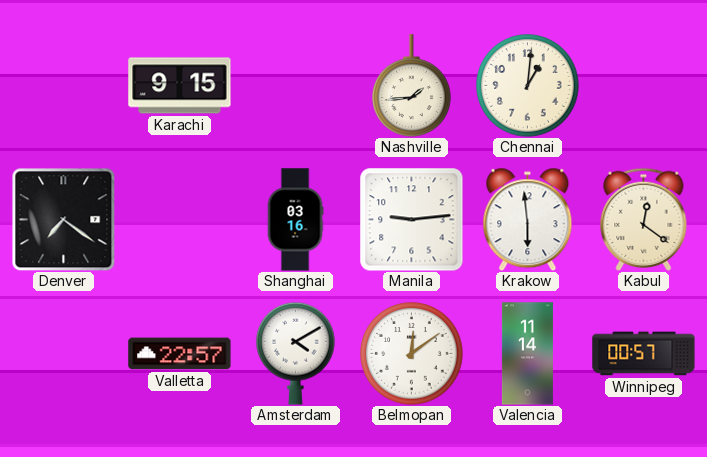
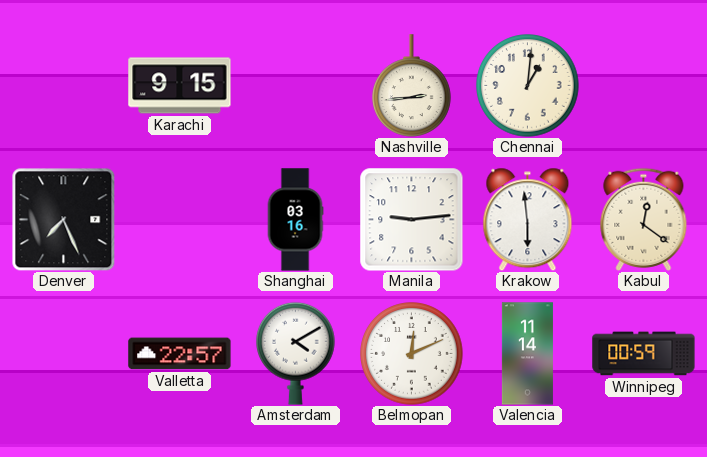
Nashville: 1:44 -> 2:44 (412, 86)
Denver: 7:21 -> 7:26 (63, 219)
Belmopan: 12:09 -> 12:11 (412, 354)
Winnipeg: 00:57 -> 00:59 (644, 354)
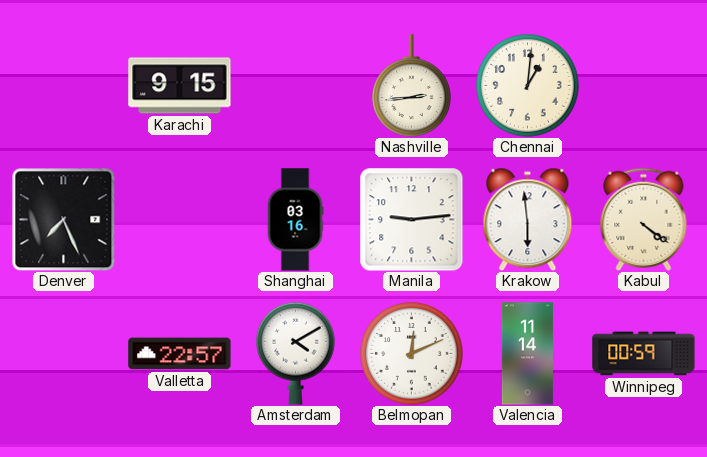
Kabul: 12:21 -> 4:21 (644, 219)
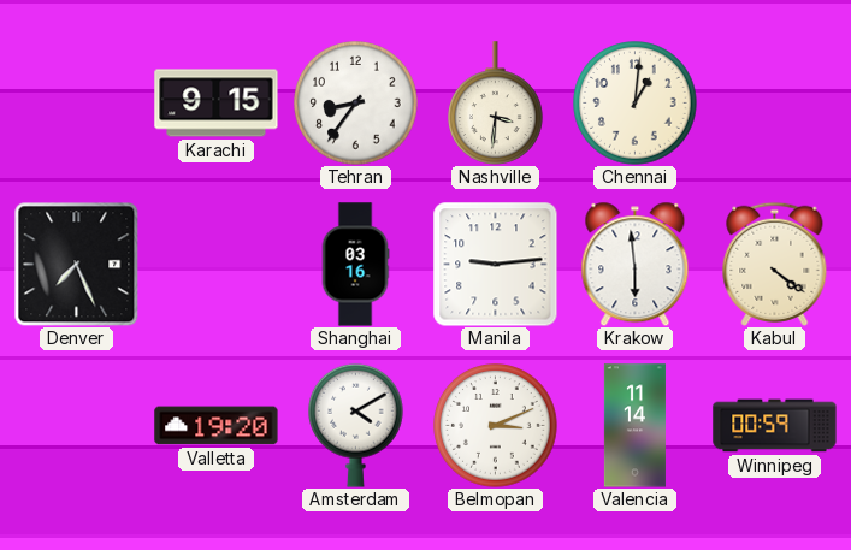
Tehran: none -> 8:36 (356, 104)
Nashville: 2:44 -> 3:31 (496, 104)
Valletta: 22:57 -> 19:20 (217, 426)
Belmopan: 12:11 -> 3:11 (496, 426)
